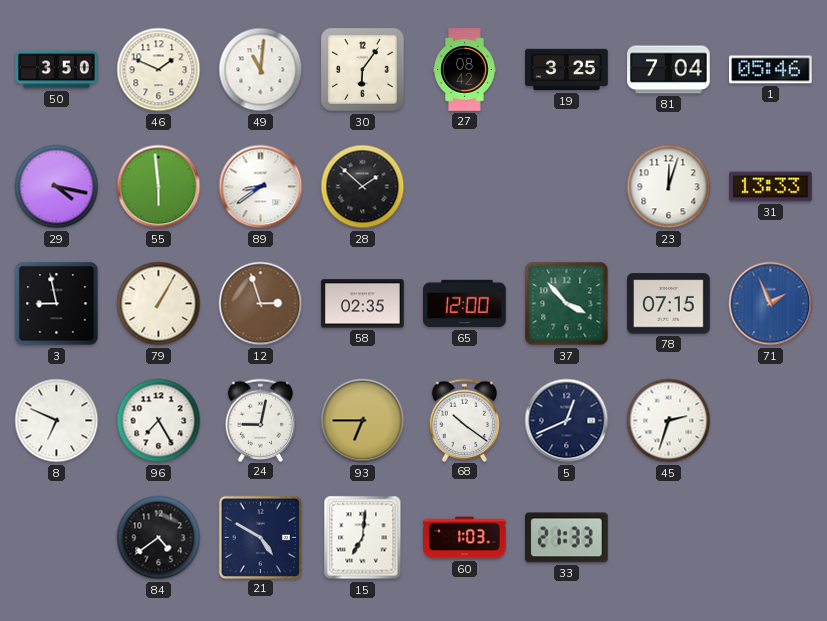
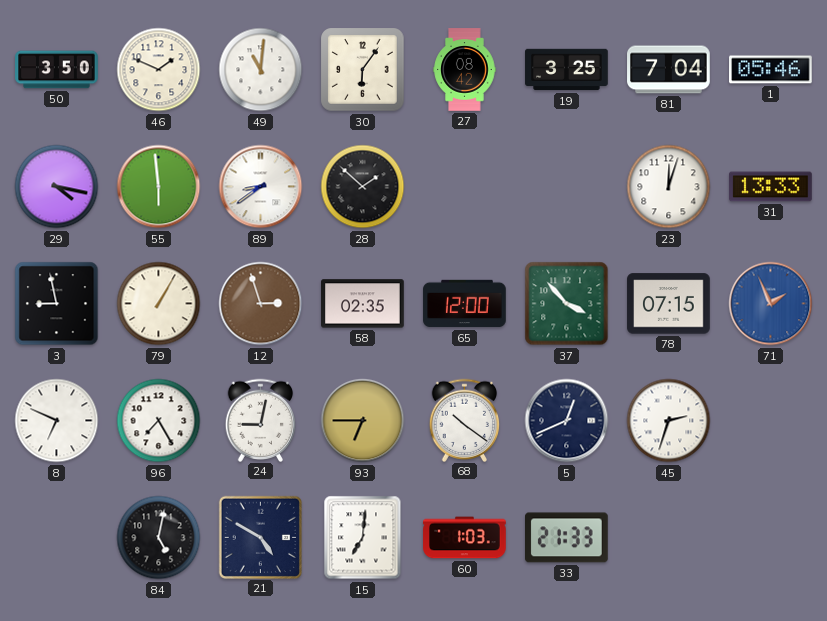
84: 4:39 -> 5:02 (159, 538)
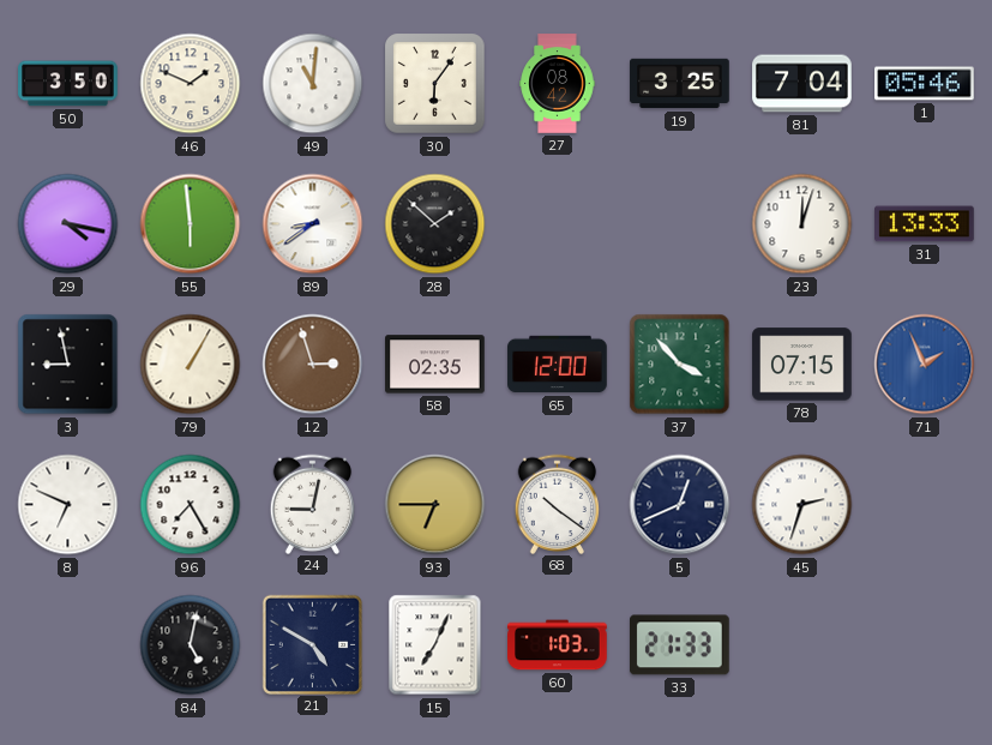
15: 7:01 -> 7:04 (435, 645)
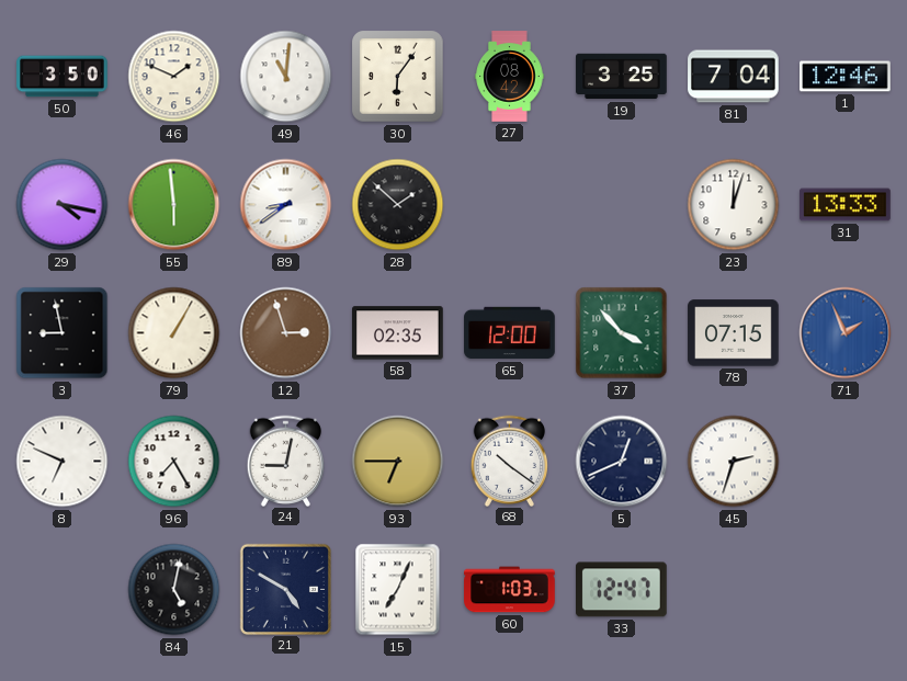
1: 05:46 -> 12:46 (846, 77)
33: 21:33 -> 12:47 (622, 590)
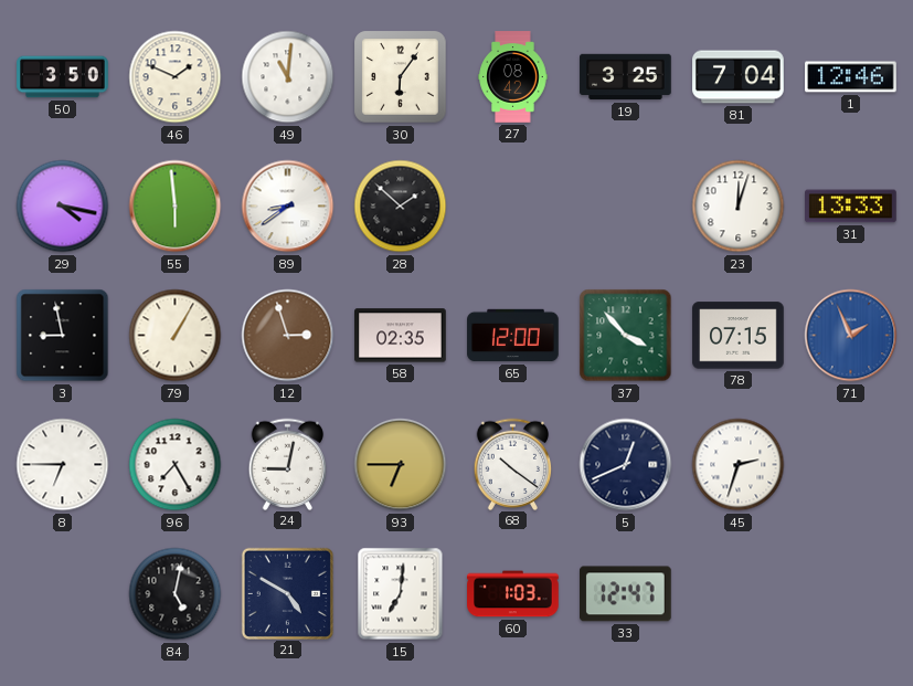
8: 6:49 -> 6:45 (63, 465)
15: 7:04 -> 7:01 (401, 594)
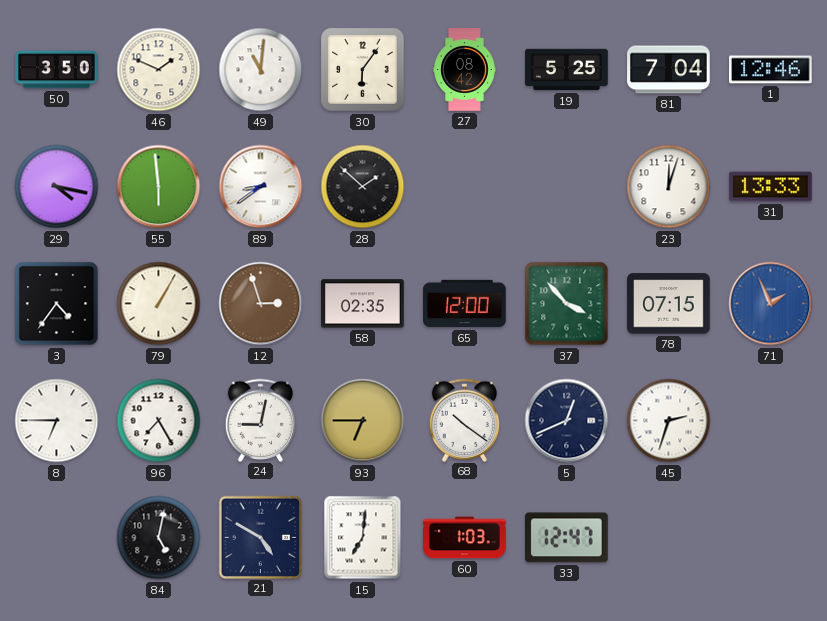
19: 3:25 -> 5:25 (567, 70)
3: 8:58 -> 4:36 (57, 304)
